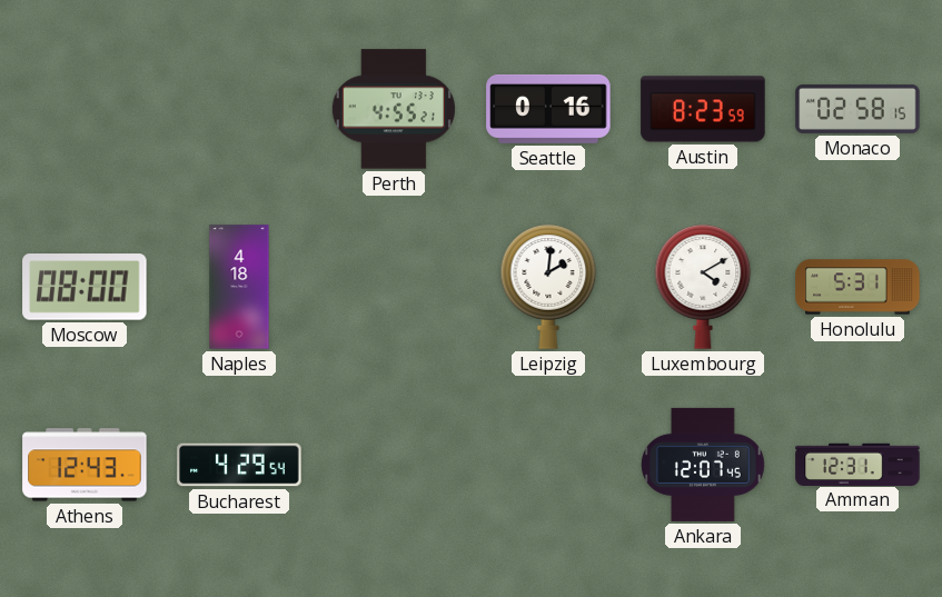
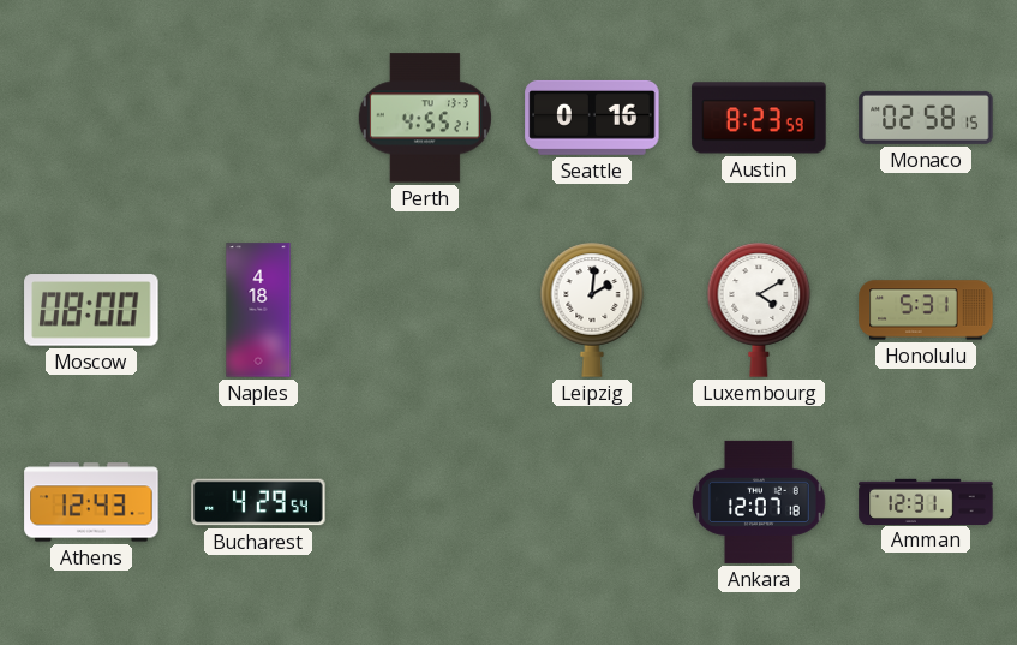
Ankara: 12:07:45 -> 12:07:18 (760, 502)
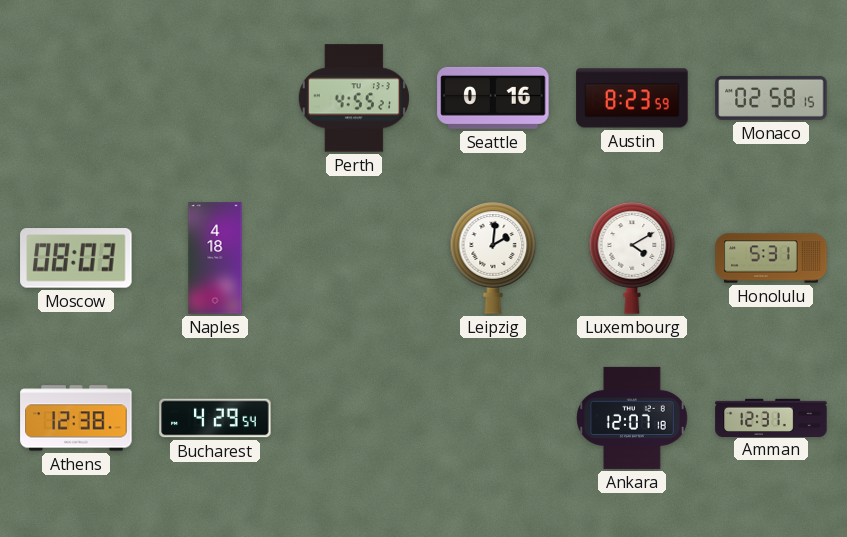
Moscow: 08:00 -> 08:03 (76, 258)
Athens: 12:43 -> 12:38 (76, 418)
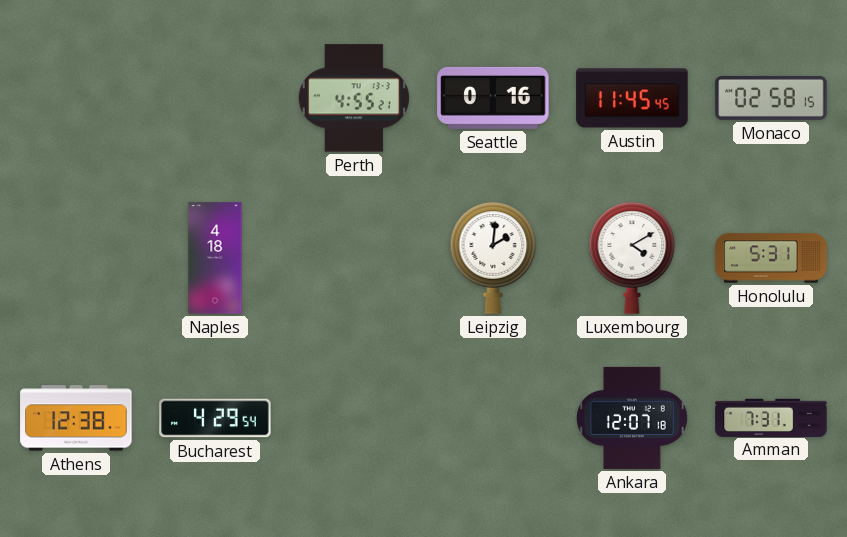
Austin: 8:23 -> 11:45 (632, 98)
Moscow: 08:03 -> none (76, 258)
Amman: 12:31 -> 7:31 (771, 417)
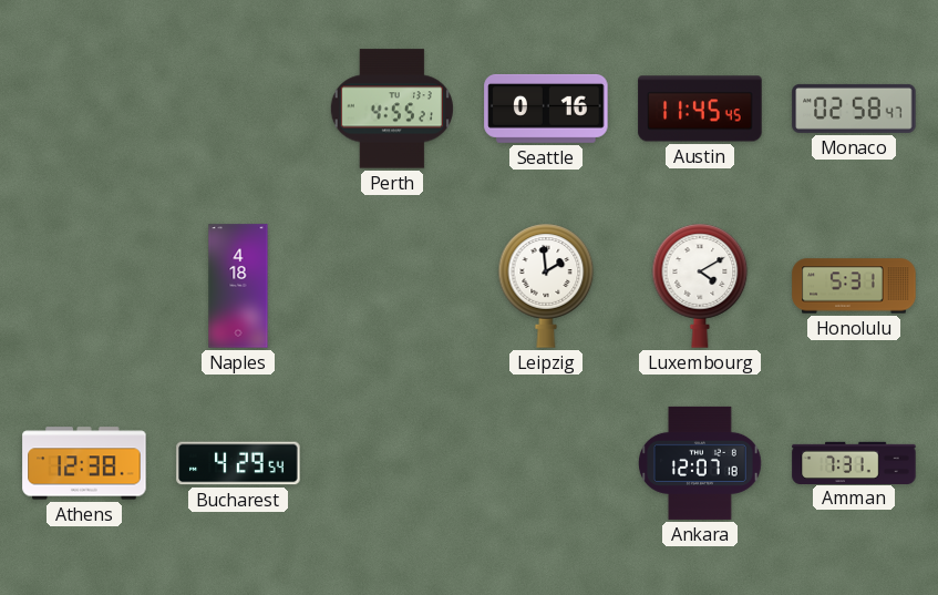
Monaco: 02:58:15 -> 02:58:47 (854, 109)
Leipzig: 2:01 -> 1:59 (546, 286)
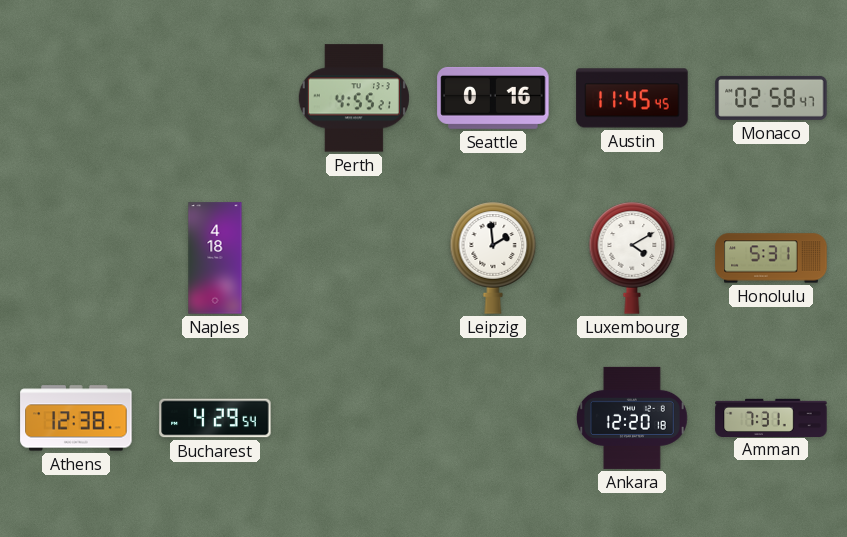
Ankara: 12:07 -> 12:20 (633, 418)
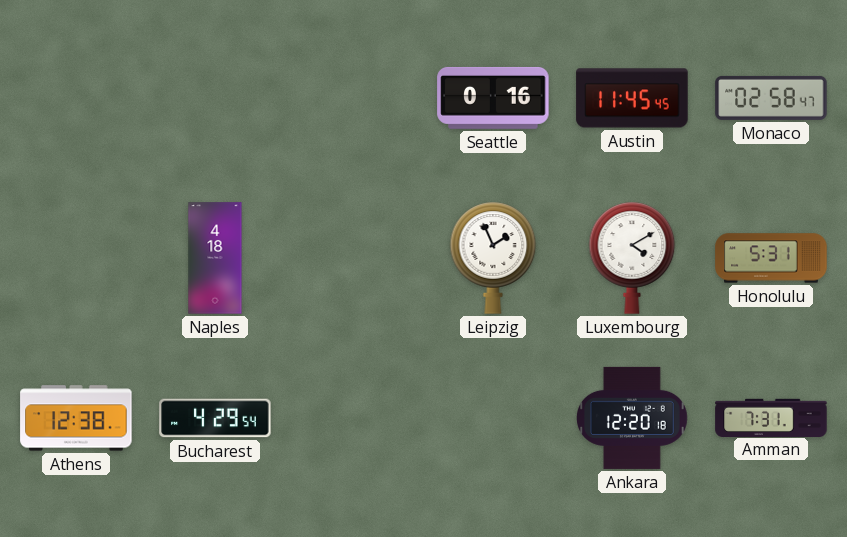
Perth: 4:55 -> none (354, 98)
Leipzig: 1:59 -> 1:56 (493, 258)
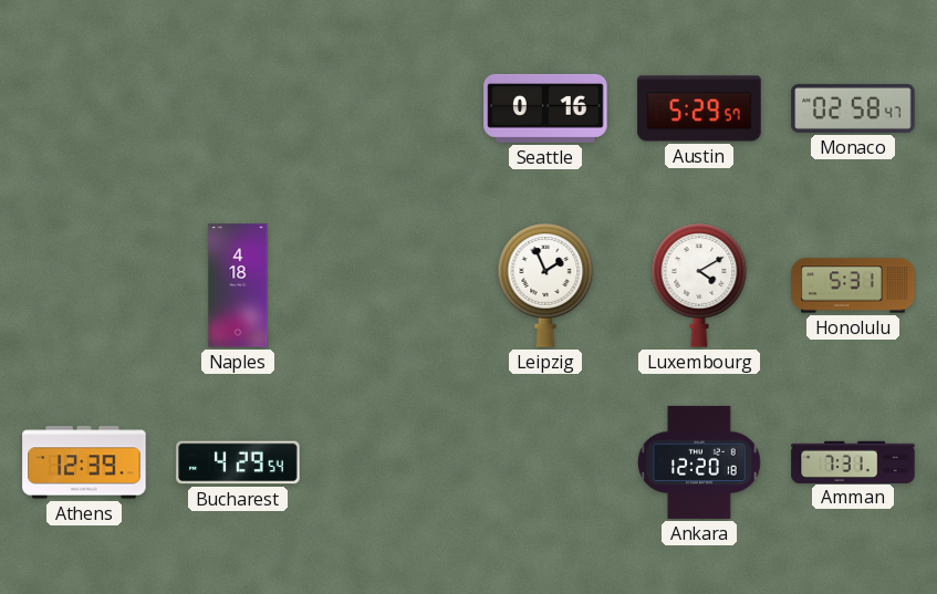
Austin: 11:45 -> 5:29 (699, 108)
Athens: 12:38 -> 12:39 (84, 462)
